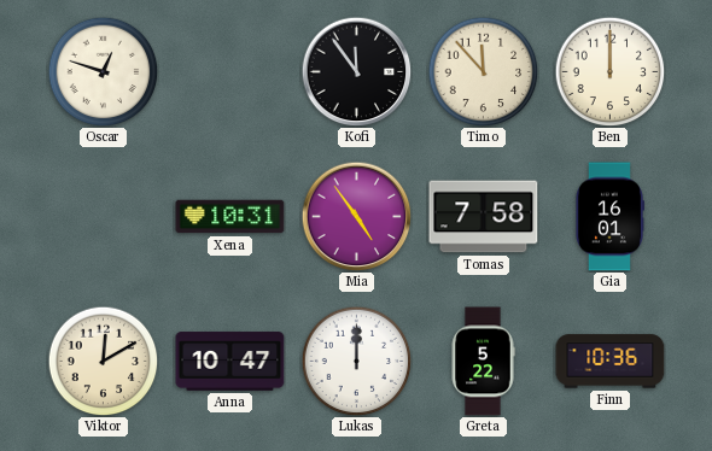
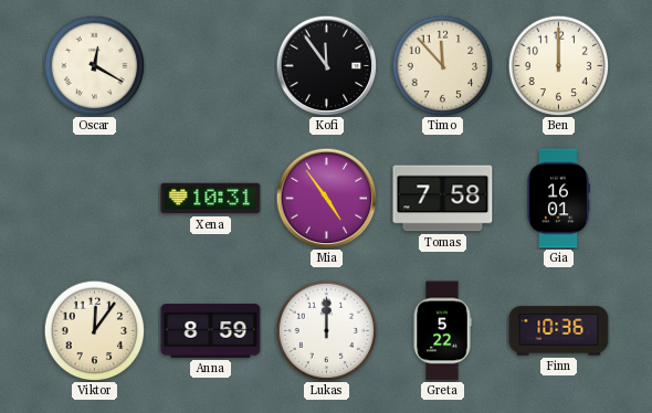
Oscar: 12:48 -> 12:20 (94, 65)
Viktor: 12:10 -> 12:06 (94, 330)
Anna: 10:47 -> 8:59 (211, 331)
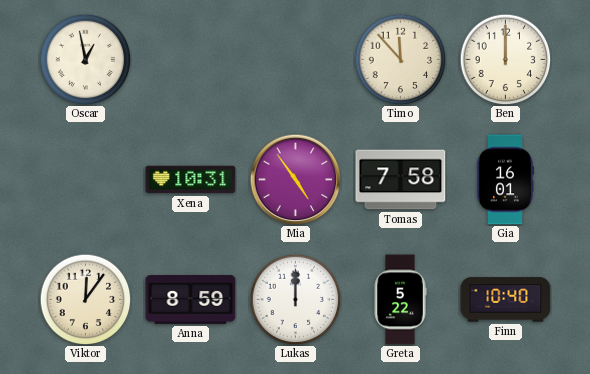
Oscar: 12:20 -> 12:58 (85, 59)
Kofi: 11:54 -> none (326, 65)
Finn: 10:36 -> 10:40 (506, 300)
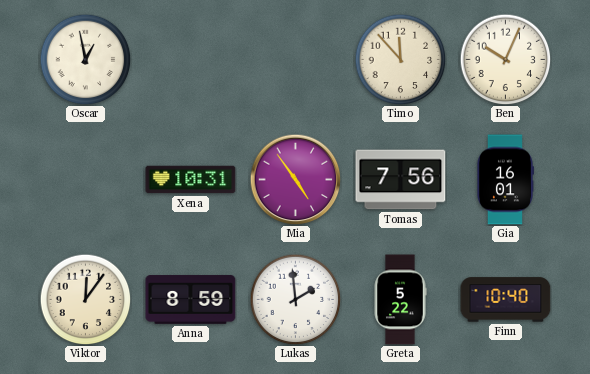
Ben: 12:00 -> 10:04 (505, 59)
Tomas: 7:58 -> 7:56 (401, 180)
Lukas: 12:00 -> 1:59 (295, 299)
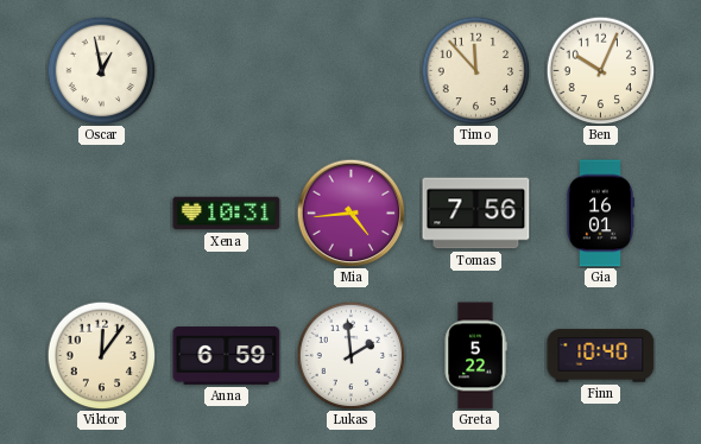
Mia: 4:54 -> 4:44 (350, 213)
Anna: 8:59 -> 6:59 (227, 356)
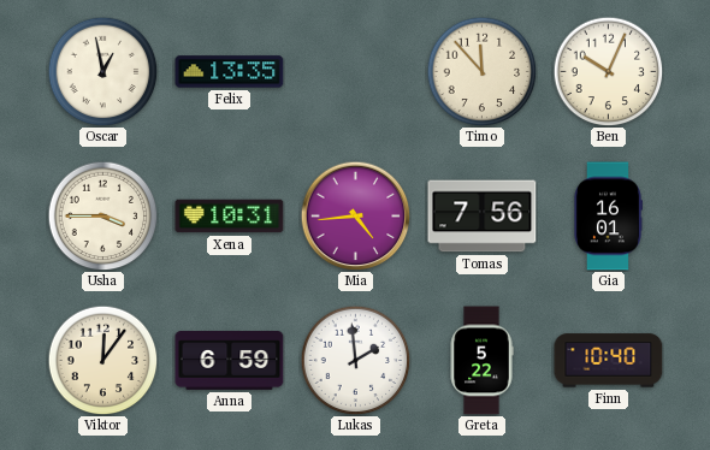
Felix: none -> 13:35 (230, 72)
Usha: none -> 3:45 (102, 215)
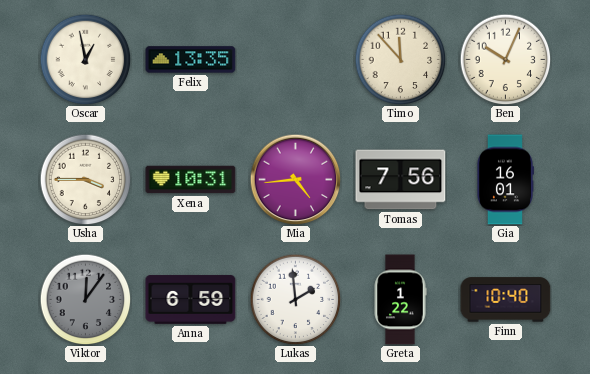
Viktor dial: cream -> grey (85, 299)
Greta: 5:22 -> 1:22 (400, 300)
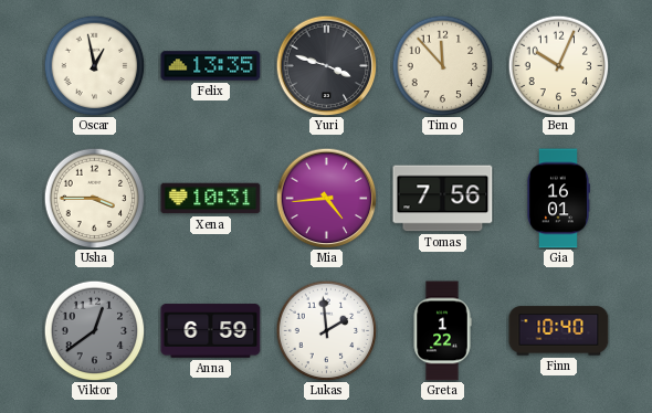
Yuri: none -> 3:48 (326, 65)
Viktor: 12:06 -> 12:39 (94, 330)
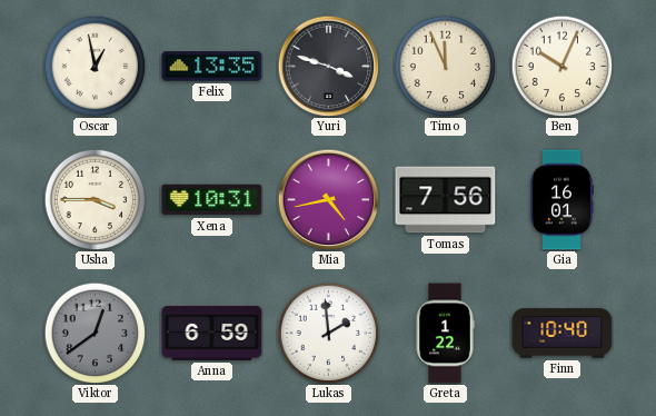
Timo: 11:53 -> 11:56 (445, 66)
Mia: 4:44 -> 4:43 (328, 199)
